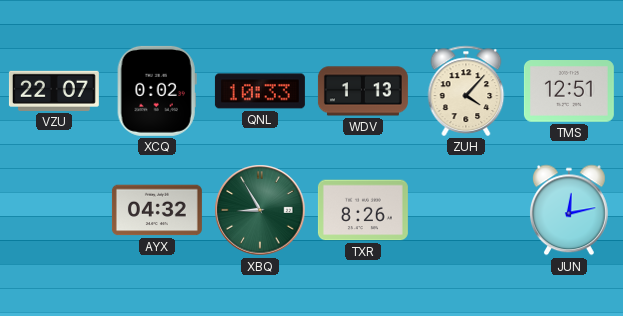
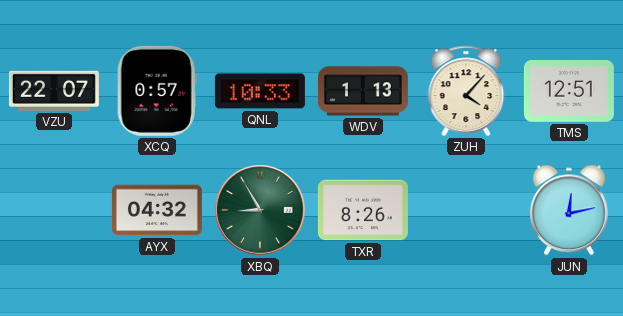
XCQ: 0:02 -> 0:57 (157, 91)
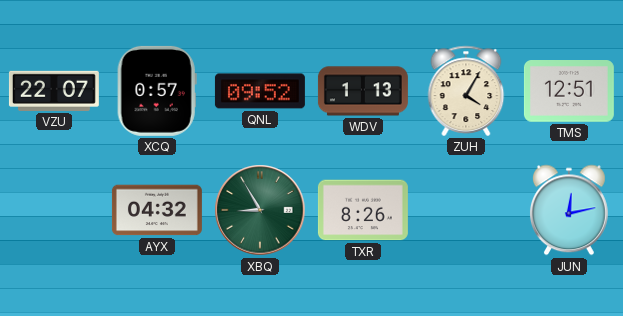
QNL: 10:33 -> 09:52 (260, 91)
ZUH: 4:07 -> 4:05 (466, 91)
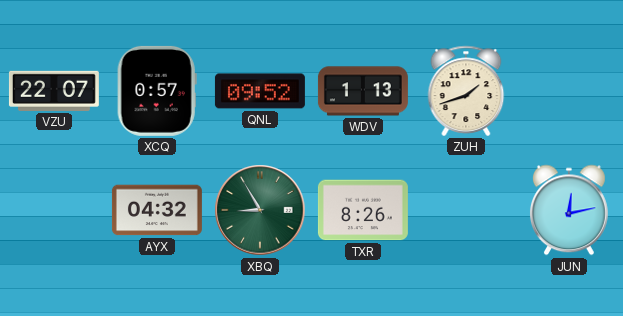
ZUH: 4:05 -> 1:42 (466, 91)
TMS: 12:51 -> none (569, 92)
